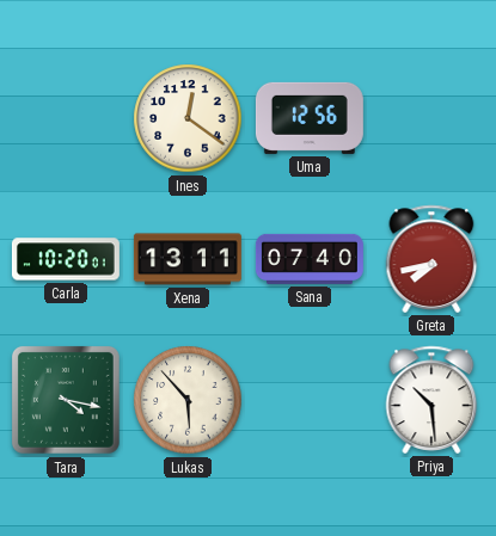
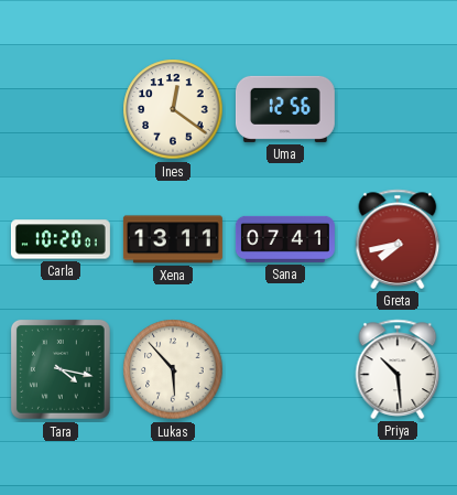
Sana: 07:40 -> 07:41 (285, 239)
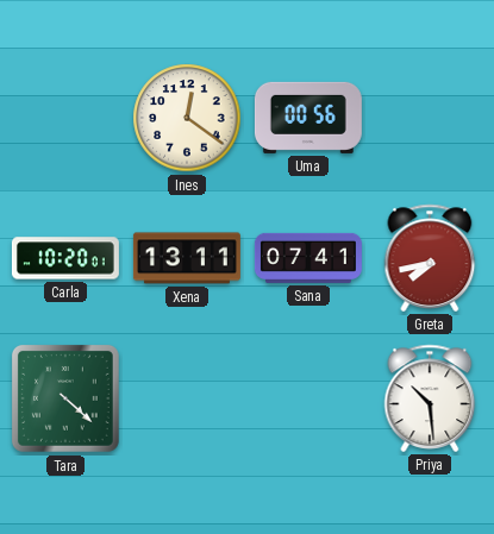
Uma: 12:56 -> 00:56 (308, 118)
Tara: 4:17 -> 4:22 (65, 398)
Lukas: 5:53 -> none (173, 369)
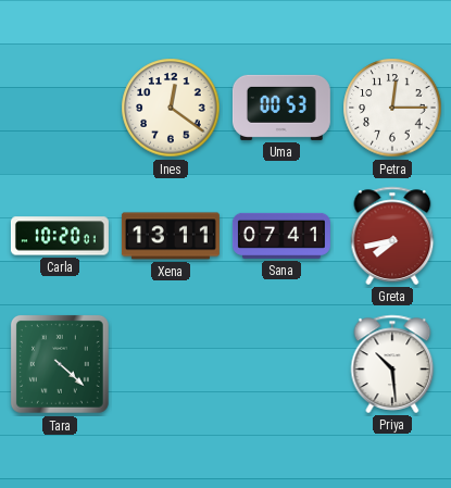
Uma: 00:56 -> 00:53 (281, 108)
Petra: none -> 12:15 (392, 108)
